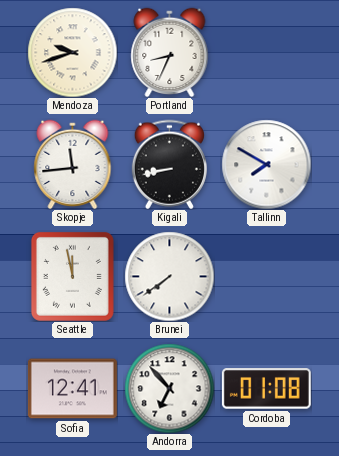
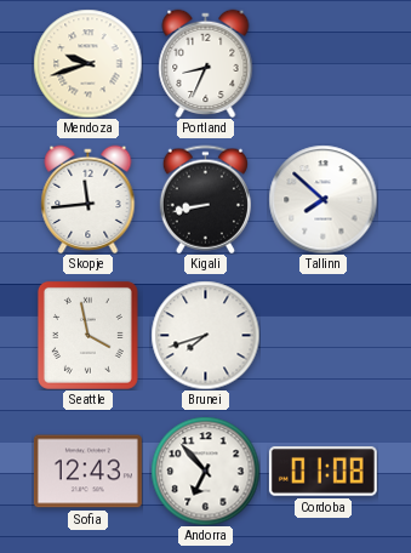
Tallinn: 7:50 -> 7:52 (322, 199)
Seattle: 11:58 -> 3:58 (87, 335)
Brunei: 7:39 -> 7:42 (205, 335)
Sofia: 12:41 -> 12:43 (87, 472)
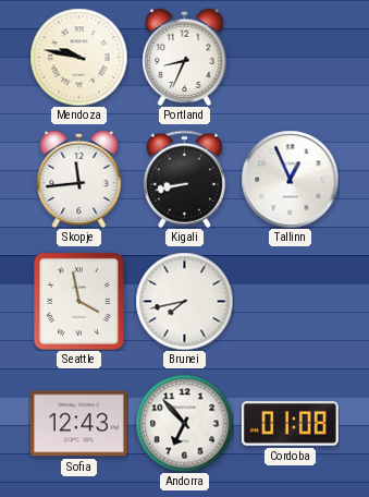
Mendoza: 9:42 -> 9:47 (78, 57)
Tallinn: 7:52 -> 12:56 (290, 179)
Brunei: 7:42 -> 7:43 (184, 301)
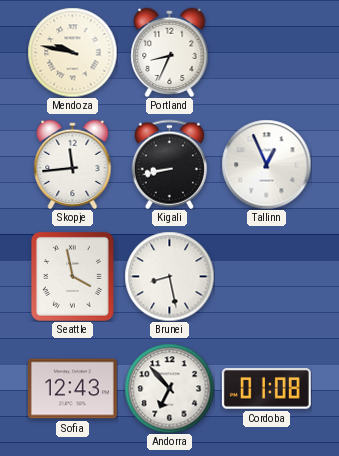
Brunei: 7:43 -> 8:28 (169, 276)
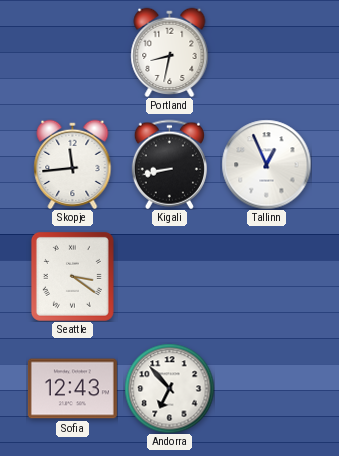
Mendoza: 9:47 -> none (72, 52)
Portland: 8:34 -> 8:32 (170, 52)
Seattle: 3:58 -> 3:21 (72, 276)
Brunei: 8:28 -> none (169, 276)
Cordoba: 01:08 -> none (266, 389)
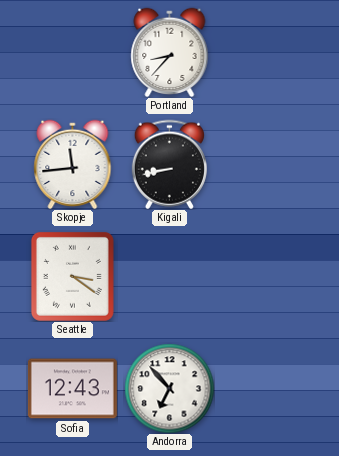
Portland: 8:32 -> 8:37 (170, 52)
Tallinn: 12:56 -> none (266, 164)
